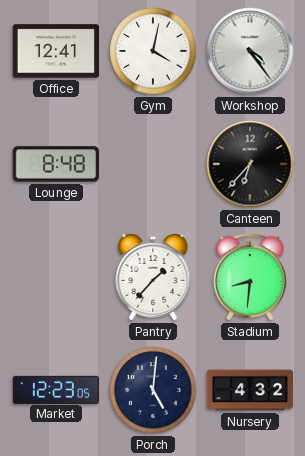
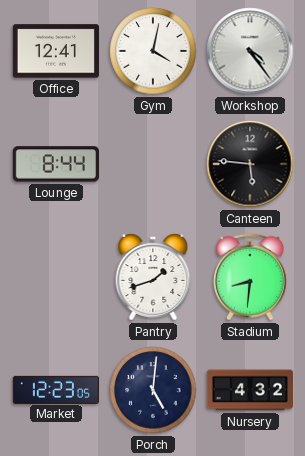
Lounge: 8:48 -> 8:44 (55, 164)
Canteen: 6:37 -> 5:46 (250, 164)
Pantry: 1:37 -> 1:42 (153, 277)
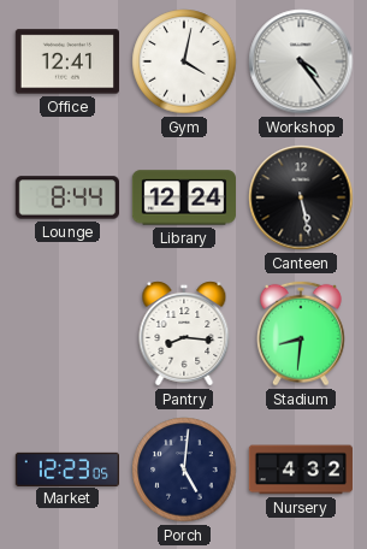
Library: none -> 12:24 (183, 197)
Canteen: 5:46 -> 5:28 (301, 197)
Pantry: 1:42 -> 8:16 (184, 333)
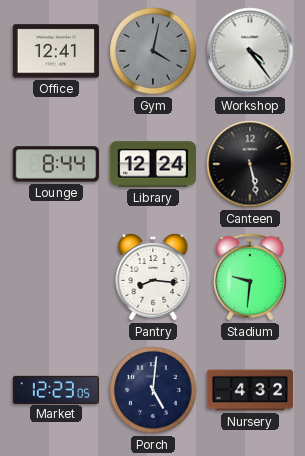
Gym dial: white -> grey (153, 51)
Stadium: 8:31 -> 9:31 (250, 277)
